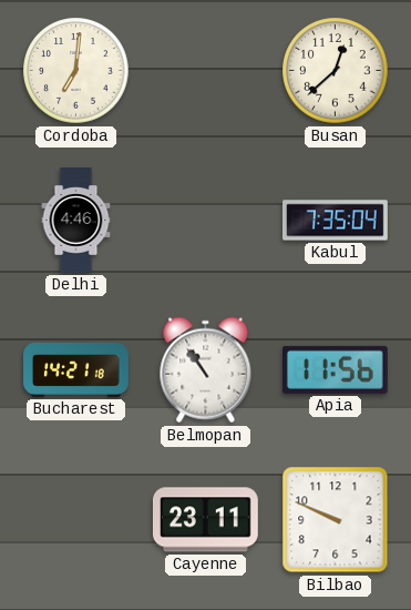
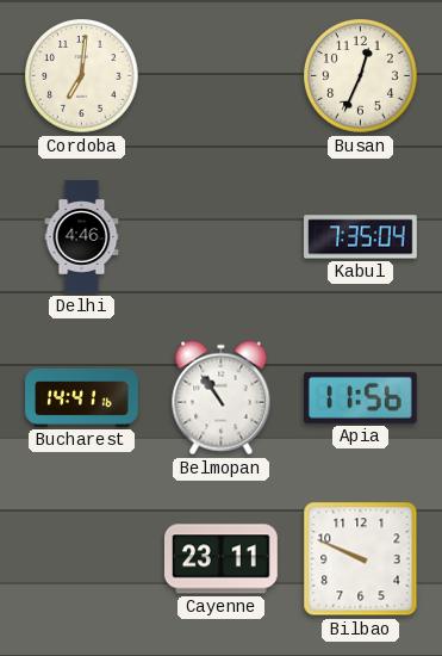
Busan: 12:38 -> 12:34 (361, 76)
Bucharest: 14:21 -> 14:41 (82, 398)
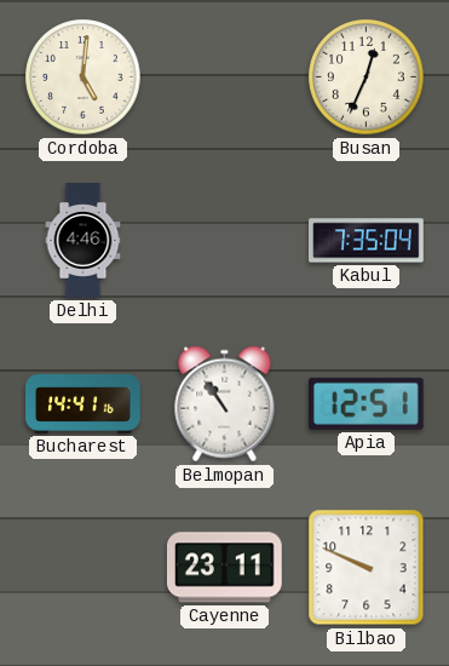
Cordoba: 7:01 -> 5:01 (84, 77)
Apia: 11:56 -> 12:51 (365, 403)
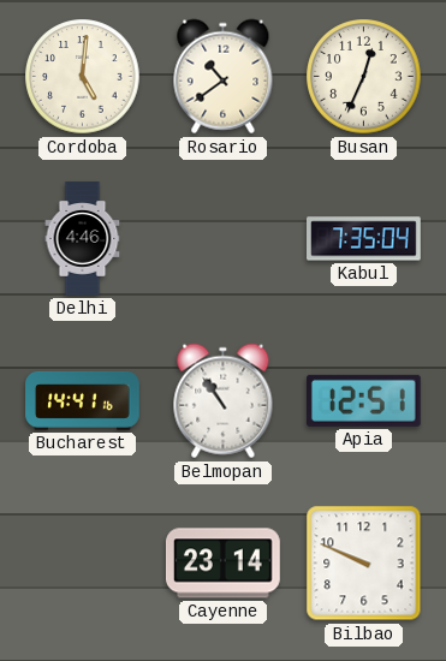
Rosario: none -> 10:39 (224, 77)
Cayenne: 23:11 -> 23:14 (222, 564)
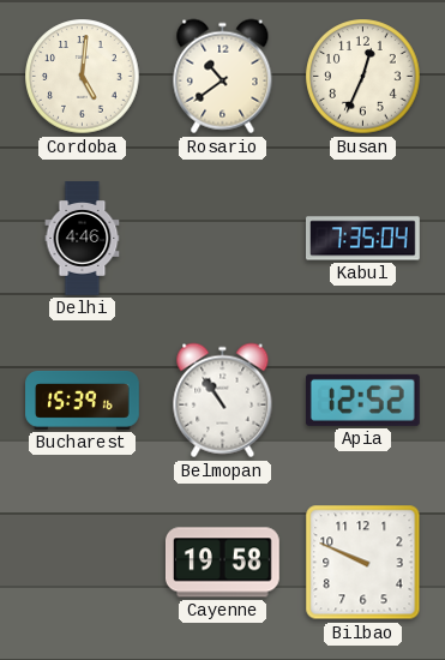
Bucharest: 14:41 -> 15:39 (83, 401)
Apia: 12:51 -> 12:52 (362, 400)
Cayenne: 23:14 -> 19:58 (222, 563)
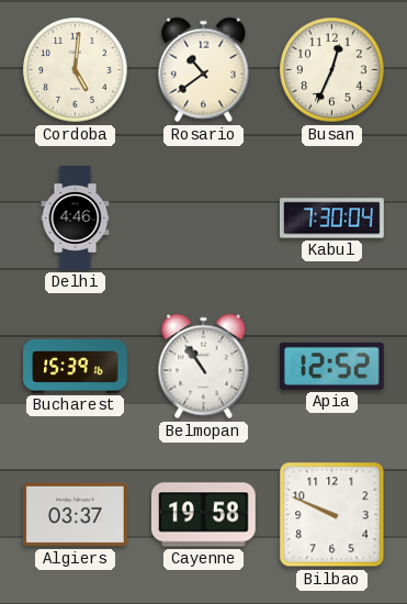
Kabul: 7:35 -> 7:30 (332, 219)
Algiers: none -> 03:37 (75, 515)
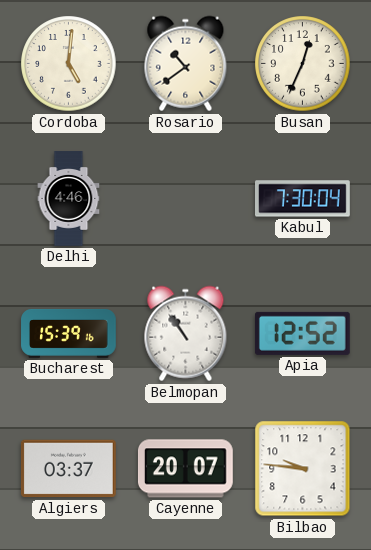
Cayenne: 19:58 -> 20:07 (185, 469)
Bilbao: 9:49 -> 9:46 (303, 469)
